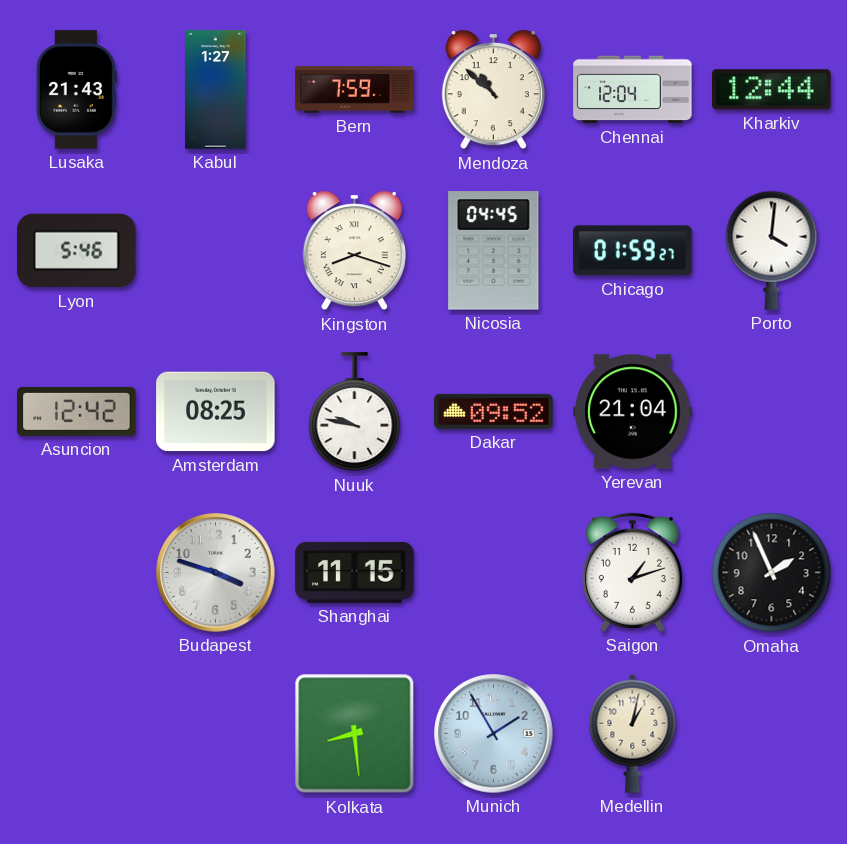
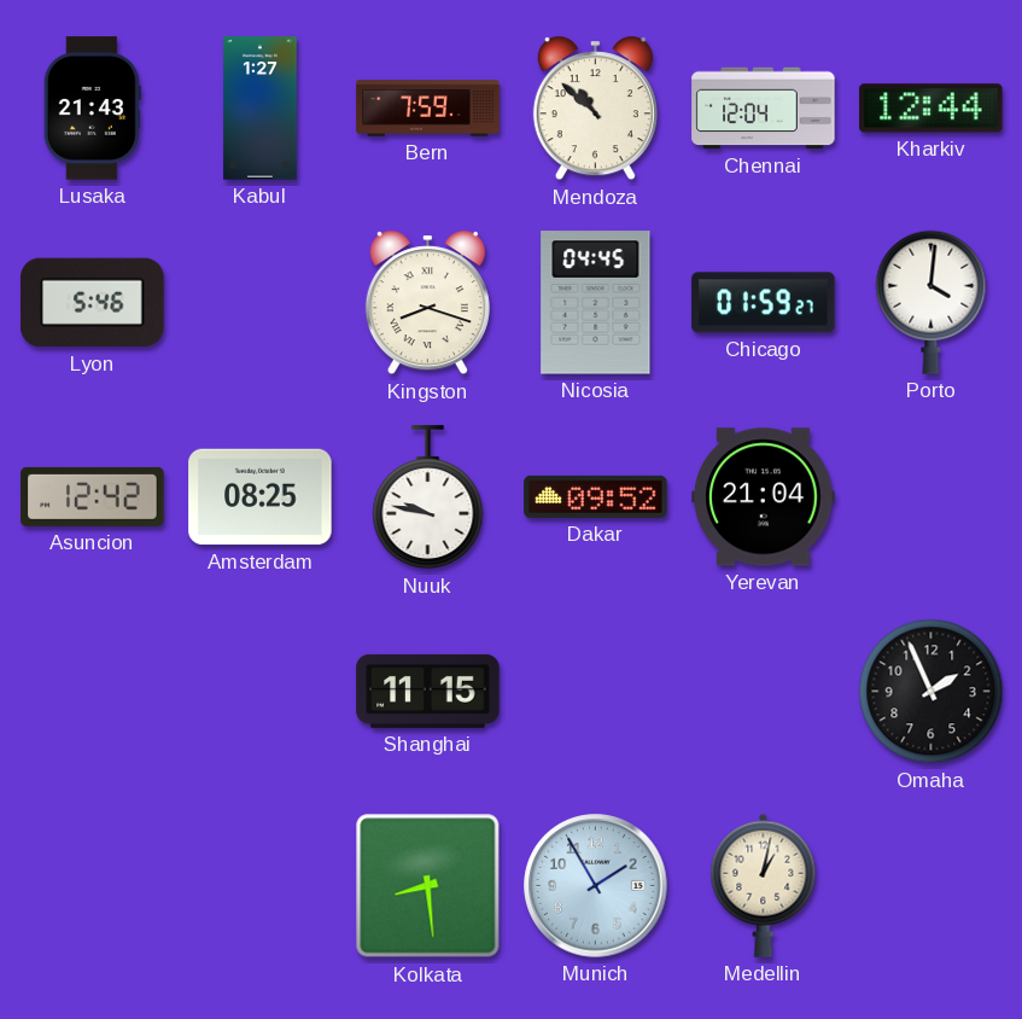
Budapest: 3:48 -> none (216, 573)
Saigon: 1:12 -> none (632, 572)
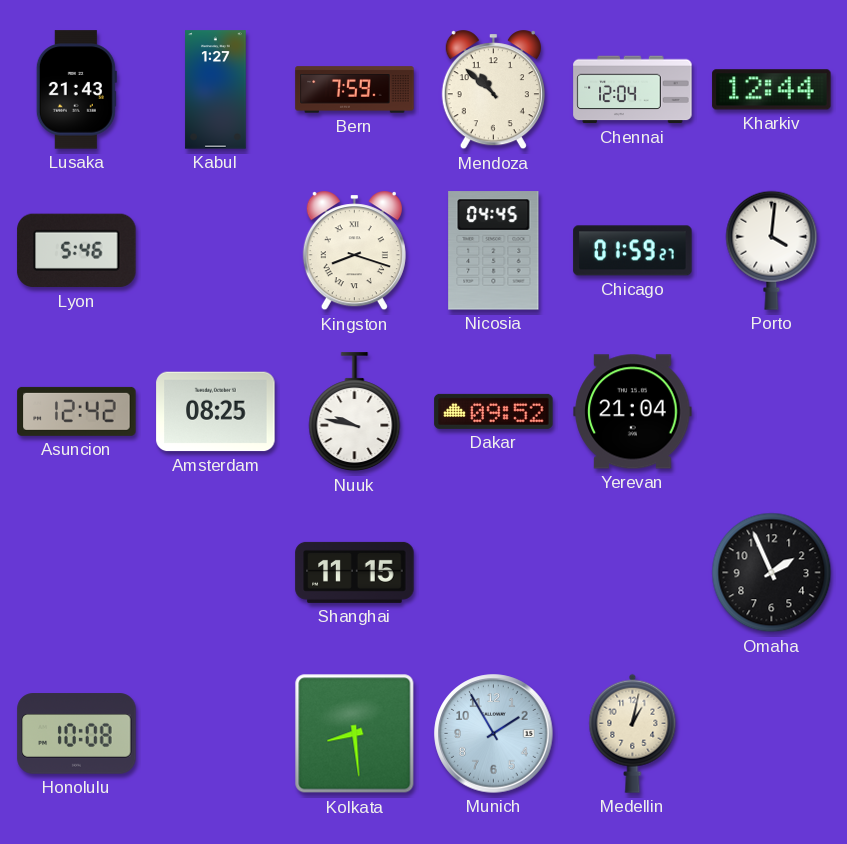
Honolulu: none -> 10:08 (77, 734)
